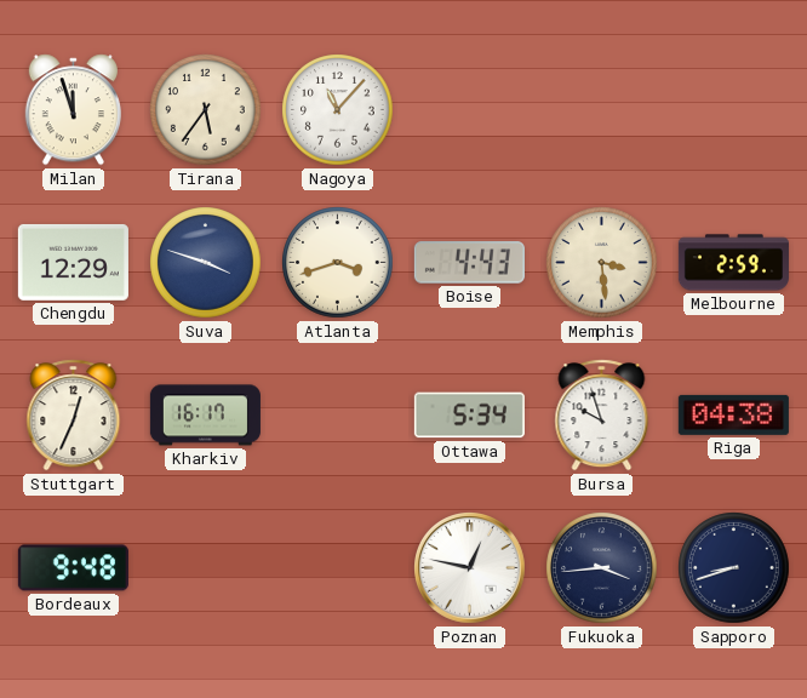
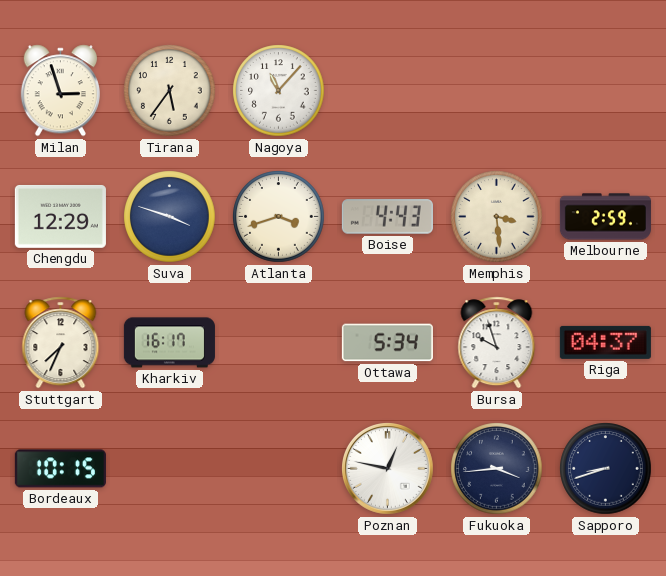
Milan: 11:57 -> 2:57 (60, 91)
Stuttgart: 12:34 -> 7:34 (61, 343)
Riga: 04:38 -> 04:37 (605, 342)
Bordeaux: 9:48 -> 10:15 (60, 469)
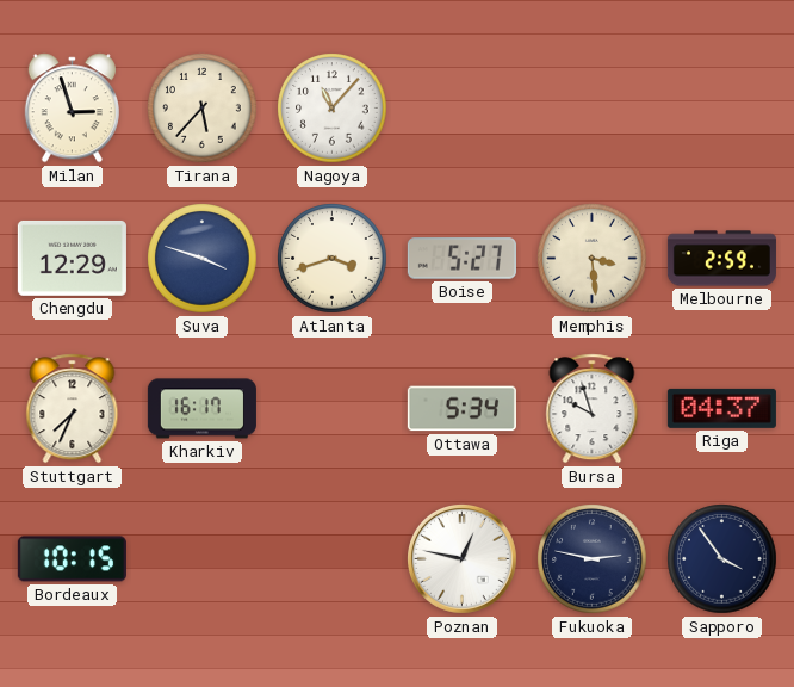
Tirana: 5:36 -> 5:37 (203, 109)
Boise: 4:43 -> 5:27 (461, 259)
Fukuoka: 3:44 -> 2:47 (593, 559)
Sapporo: 8:42 -> 3:54 (722, 559)
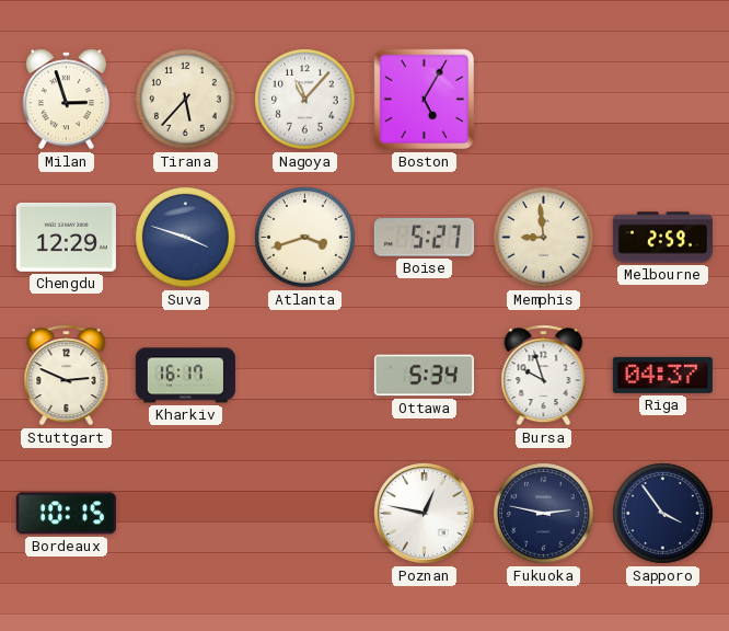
Boston: none -> 5:05 (425, 100)
Memphis: 3:29 -> 8:59 (544, 238)
Stuttgart: 7:34 -> 2:49 (67, 376)
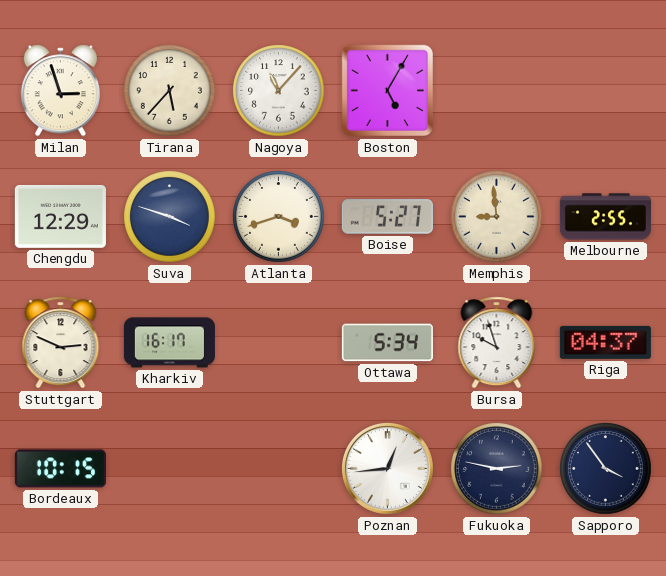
Melbourne: 2:59 -> 2:55 (605, 217)
Poznan: 12:47 -> 12:44 (388, 469)
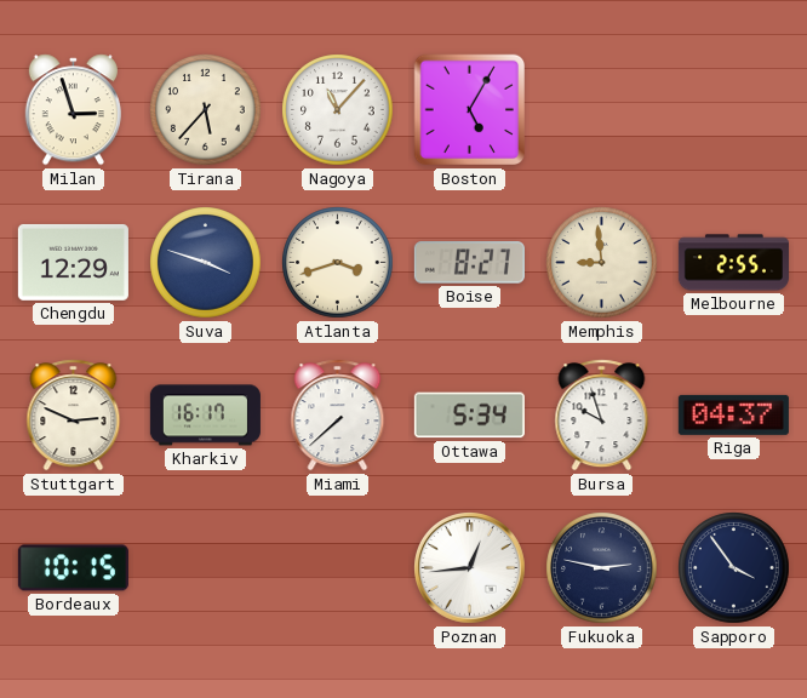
Boise: 5:27 -> 8:27 (469, 263)
Miami: none -> 7:38 (338, 416)
